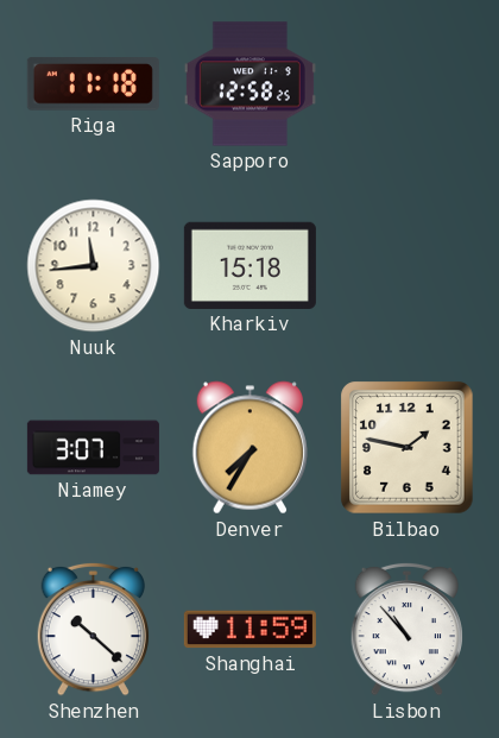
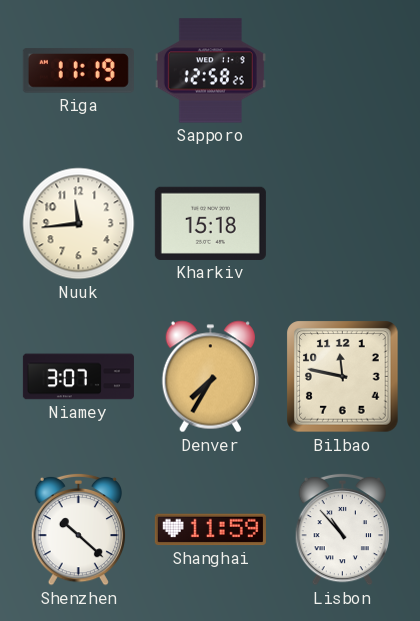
Riga: 11:18 -> 11:19 (78, 71)
Bilbao: 1:47 -> 11:47 (343, 377)
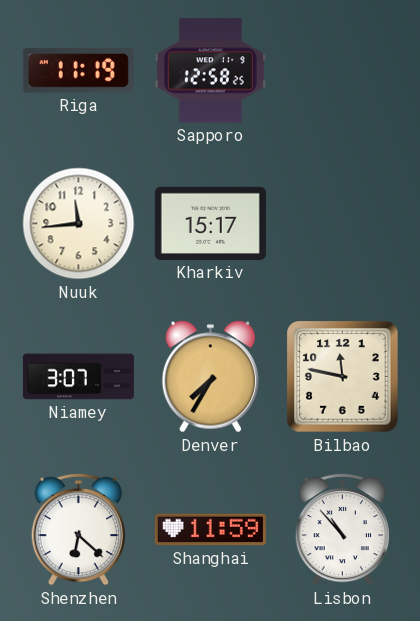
Kharkiv: 15:18 -> 15:17 (210, 223)
Shenzhen: 10:22 -> 6:22 (78, 529)
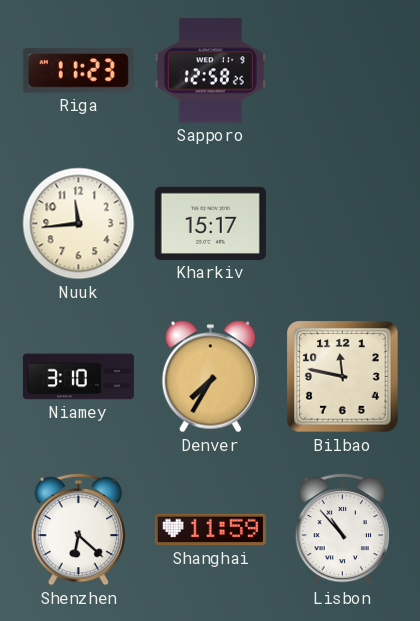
Riga: 11:19 -> 11:23 (78, 71)
Niamey: 3:07 -> 3:10 (78, 377)
